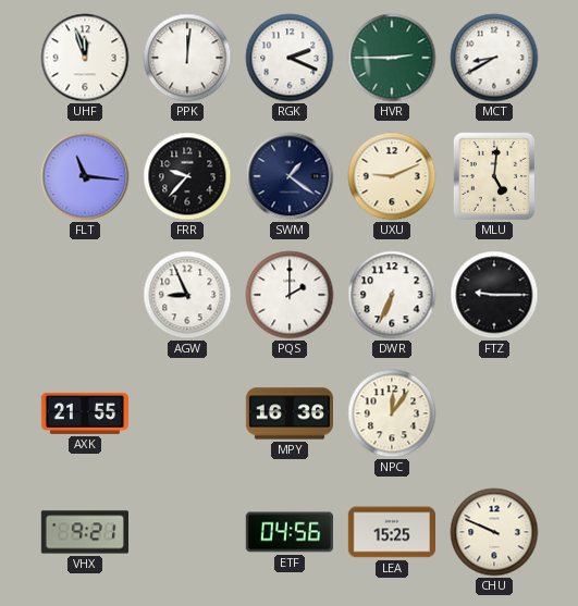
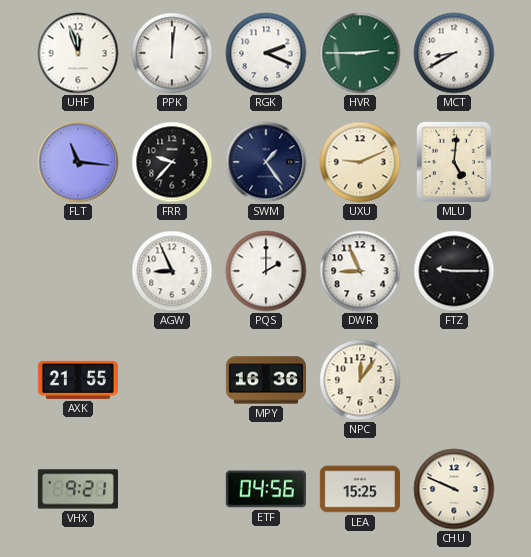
SWM: 1:21 -> 1:24 (266, 162)
DWR: 6:34 -> 8:56 (360, 271)
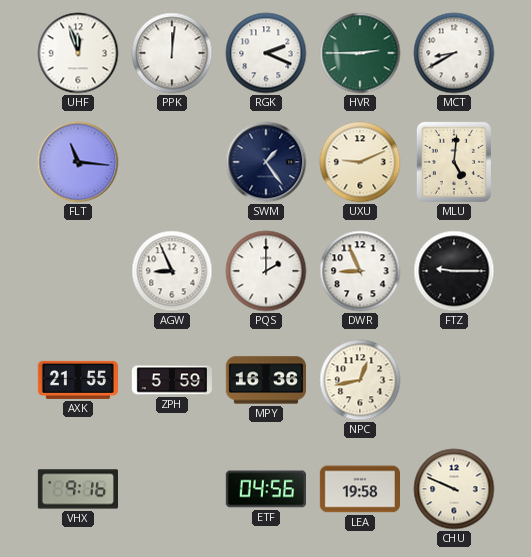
FRR: 9:37 -> none (172, 162)
ZPH: none -> 5:59 (171, 380)
NPC: 12:06 -> 12:43 (360, 380)
VHX: 9:21 -> 9:16 (77, 489)
LEA: 15:25 -> 19:58 (359, 489)
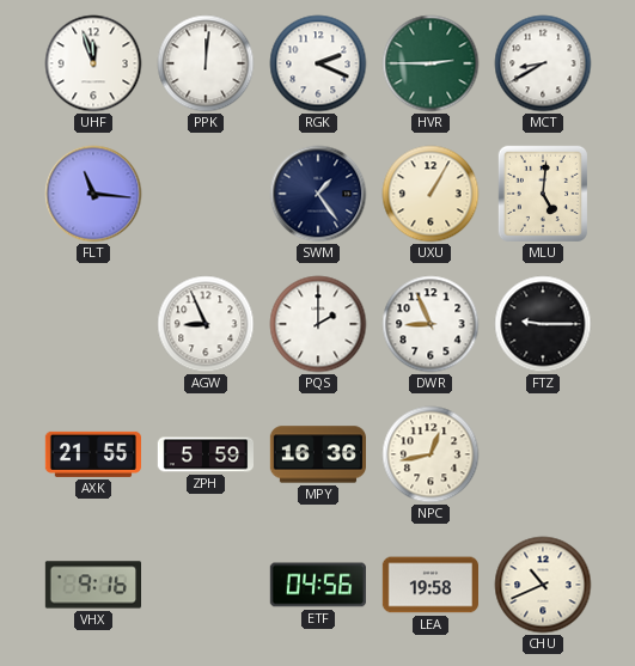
UXU: 9:11 -> 1:05 (431, 194)
CHU: 9:49 -> 10:41 (543, 585)
